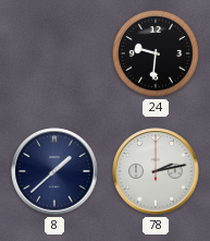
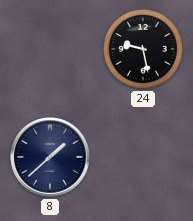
24: 9:31 -> 9:28 (143, 49)
78: 2:13 -> none (156, 171)
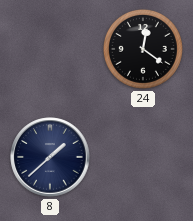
24: 9:28 -> 12:21 (143, 49)
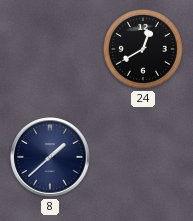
24: 12:21 -> 12:40 (143, 49)
